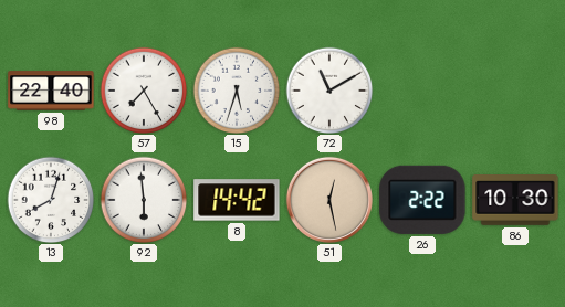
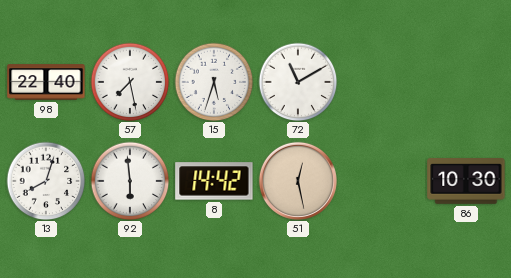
57: 7:25 -> 7:28 (130, 82)
26: 2:22 -> none (422, 200)
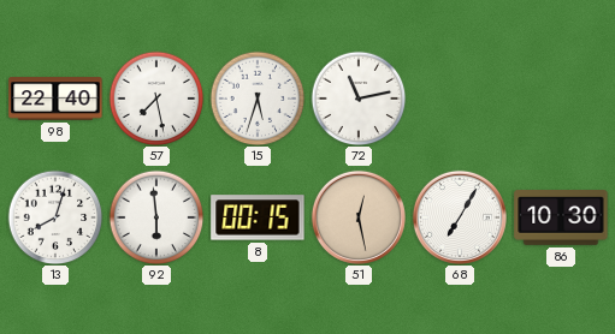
72: 11:10 -> 11:13 (359, 99)
8: 14:42 -> 00:15 (258, 217)
68: none -> 7:05 (460, 217)
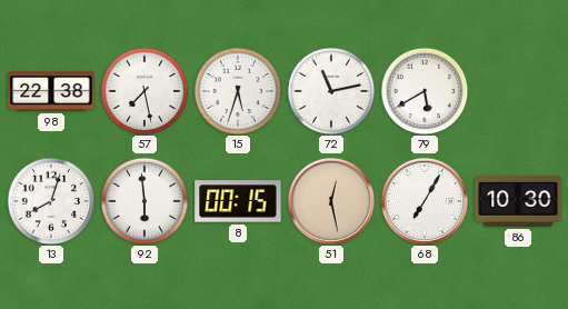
98: 22:40 -> 22:38 (51, 91)
79: none -> 5:40 (425, 91)
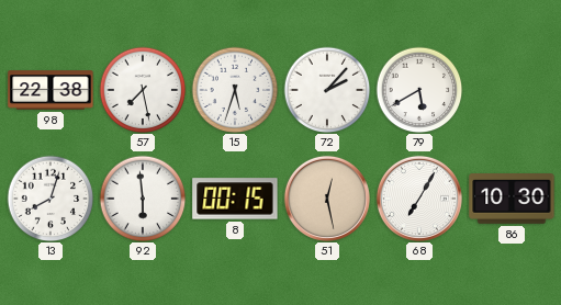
72: 11:13 -> 2:07 (327, 90)
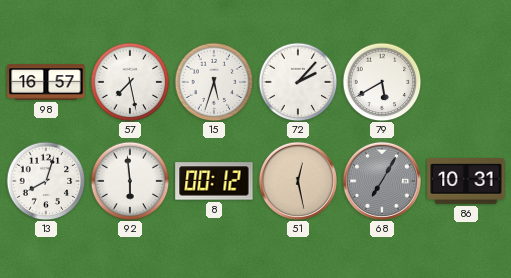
98: 22:38 -> 16:57 (46, 82)
8: 00:15 -> 00:12 (214, 181)
68 dial: white -> grey (382, 181)
86: 10:30 -> 10:31 (466, 182)
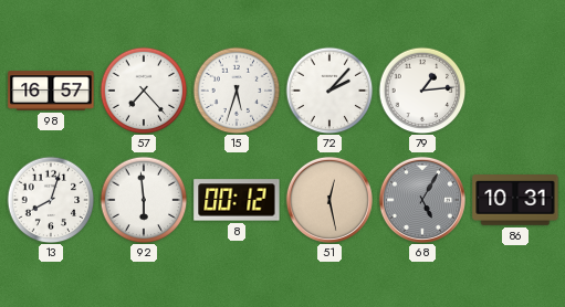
57: 7:28 -> 7:23 (144, 91)
79: 5:40 -> 1:14 (422, 91)
68: 7:05 -> 5:05 (422, 200)
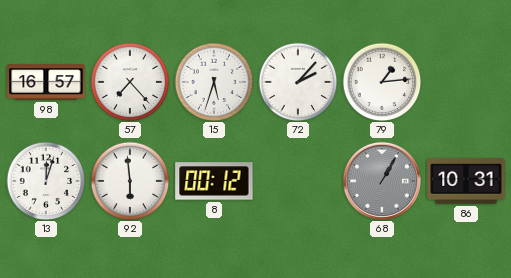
13: 8:03 -> 12:03 (46, 181)
51: 12:28 -> none (329, 200)
68: 5:05 -> 1:05 (382, 181)
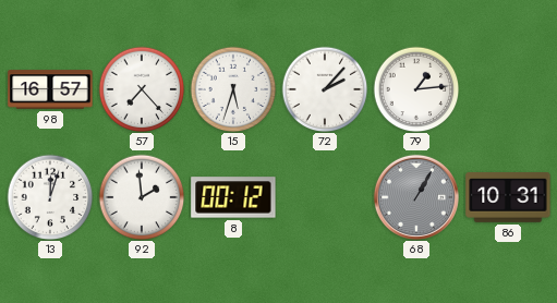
92: 5:59 -> 1:59 (142, 197)
